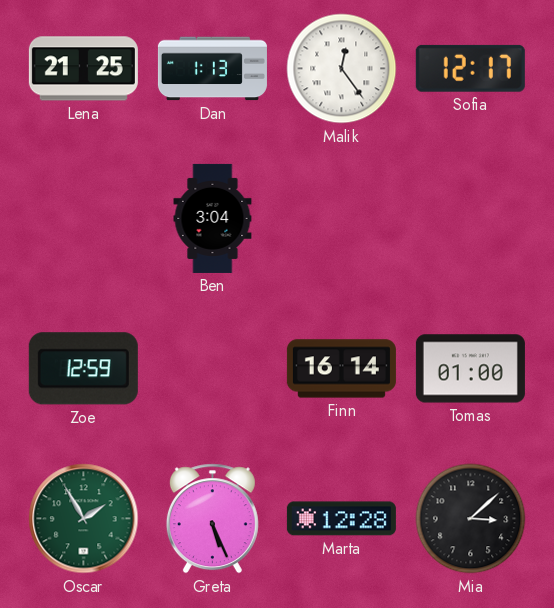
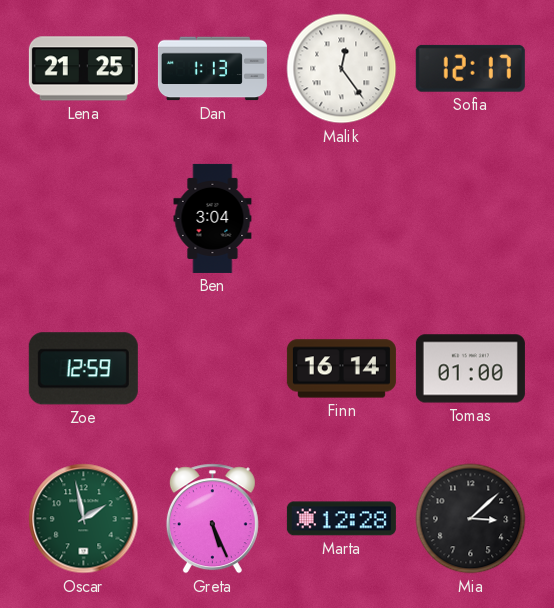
Oscar: 1:55 -> 1:58 (84, 519)
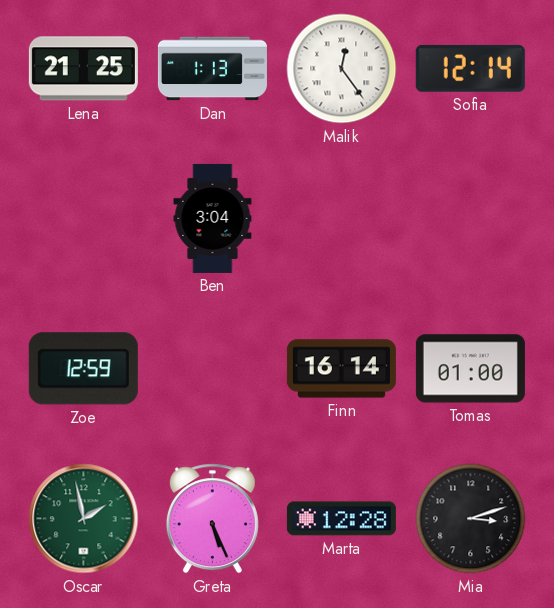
Sofia: 12:17 -> 12:14 (470, 68)
Mia: 3:08 -> 3:12 (471, 519)
